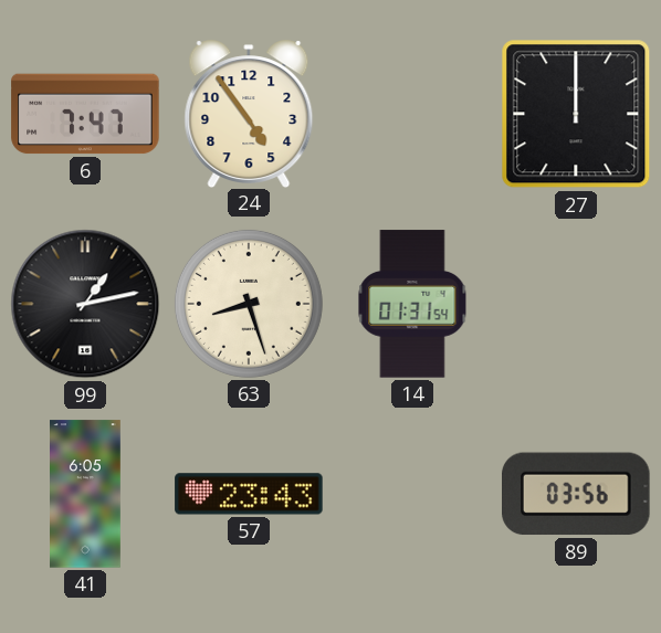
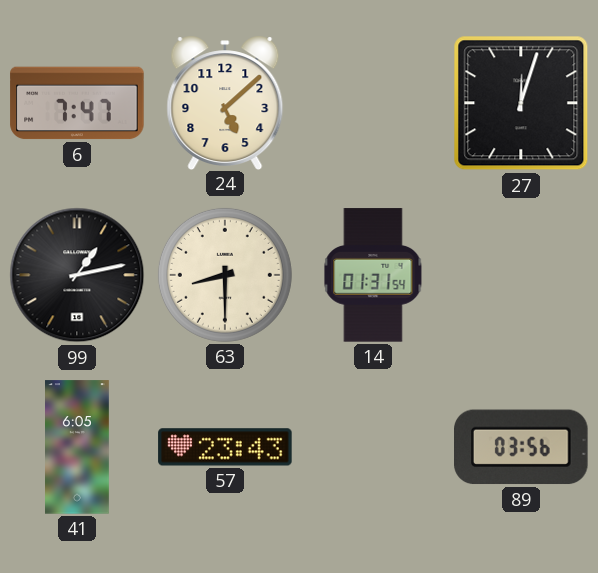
24: 4:54 -> 5:08 (225, 102)
27: 12:00 -> 12:03 (521, 103)
63: 8:27 -> 8:30 (225, 275)
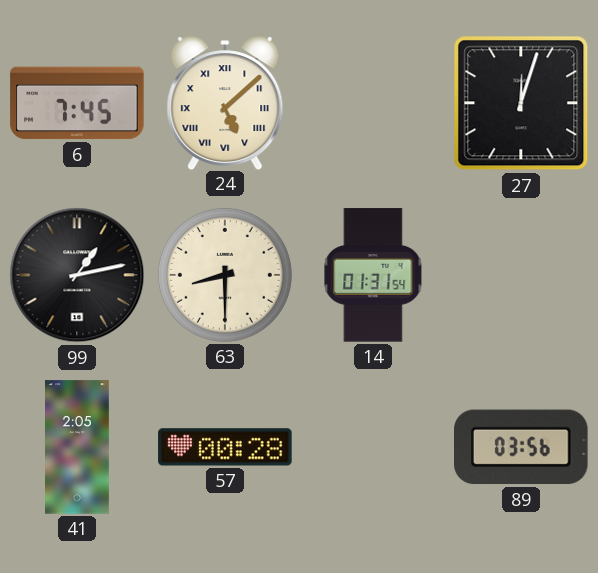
6: 7:47 -> 7:45 (77, 103)
24 numerals: Arabic -> Roman (225, 102)
41: 6:05 -> 2:05 (78, 447)
57: 23:43 -> 00:28 (225, 447)
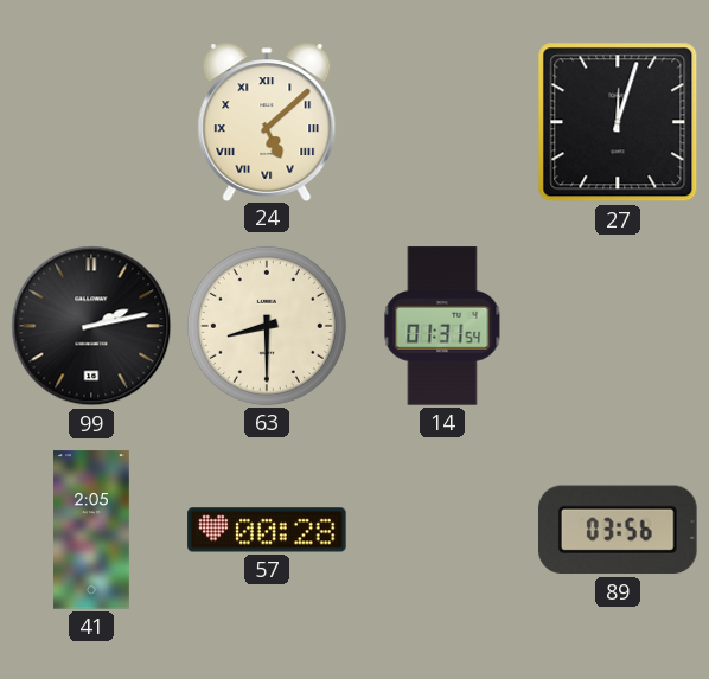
6: 7:45 -> none (77, 103)
99: 1:13 -> 2:13 (91, 326)
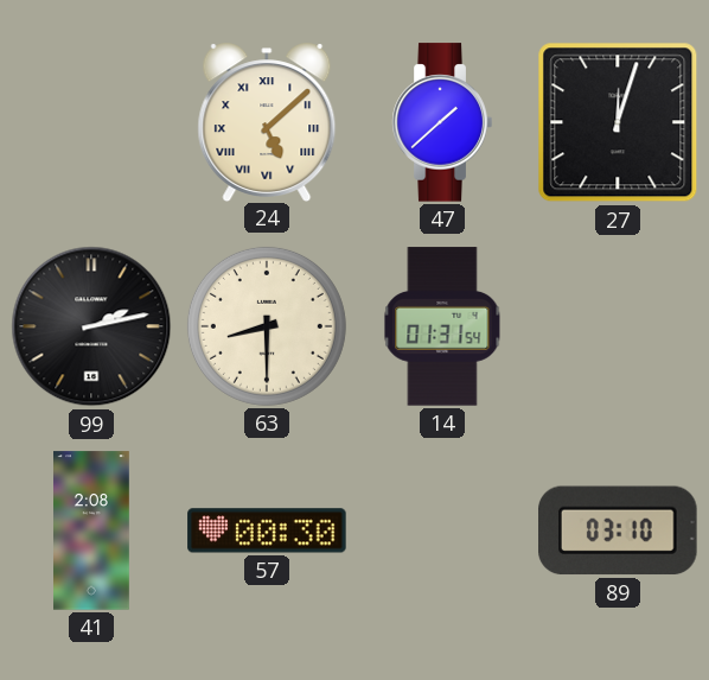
47: none -> 1:38 (442, 122)
41: 2:05 -> 2:08 (92, 530)
57: 00:28 -> 00:30 (267, 530)
89: 03:56 -> 03:10 (619, 530)
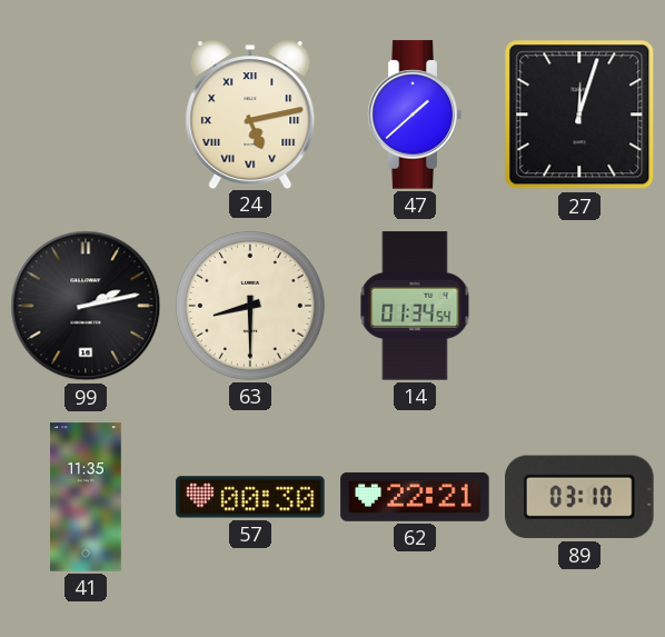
24: 5:08 -> 5:13 (250, 113)
14: 01:31 -> 01:34 (415, 306)
41: 2:08 -> 11:35 (87, 497)
62: none -> 22:21 (415, 497)
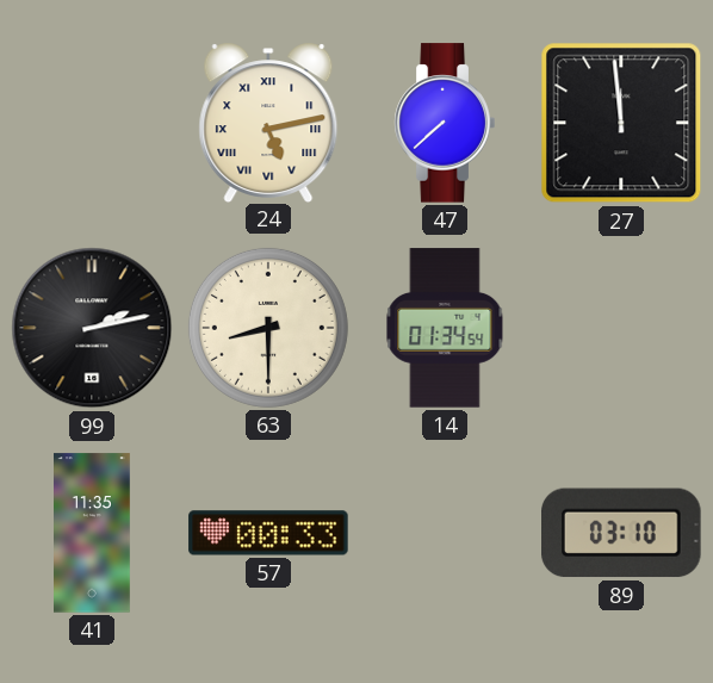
47: 1:38 -> 7:38 (445, 123)
27: 12:03 -> 11:59 (621, 123)
57: 00:30 -> 00:33 (268, 533)
62: 22:21 -> none (415, 497)
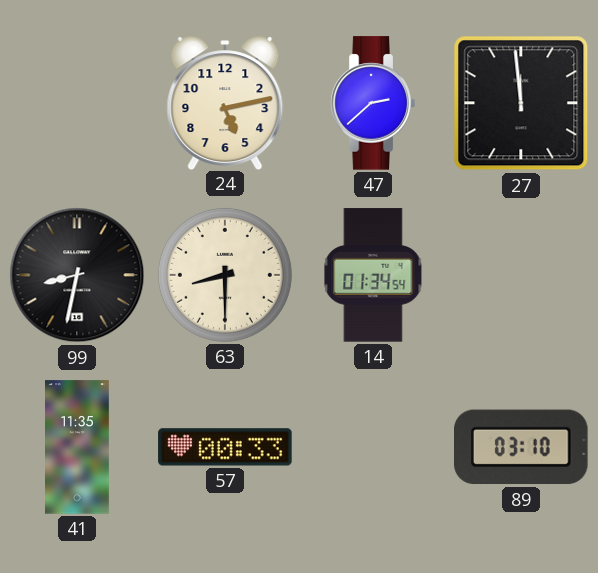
24 numerals: Roman -> Arabic (225, 102)
47: 7:38 -> 2:38 (373, 103)
99: 2:13 -> 8:32 (77, 275)
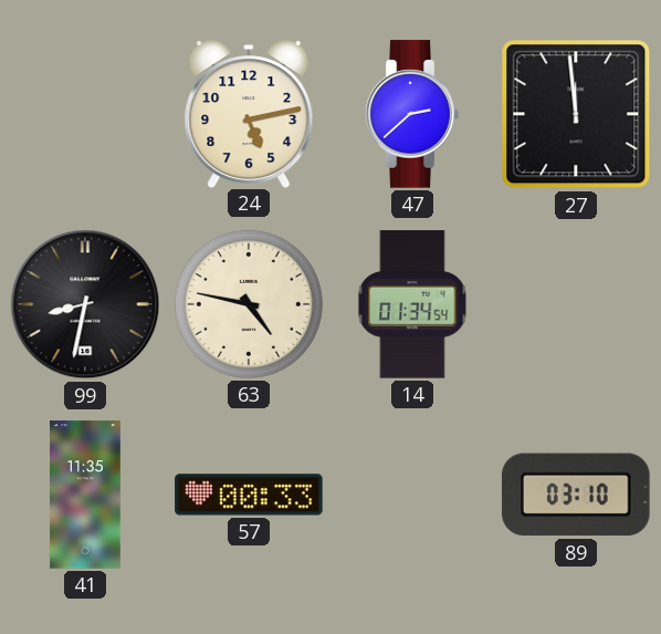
63: 8:30 -> 4:47 (249, 304)
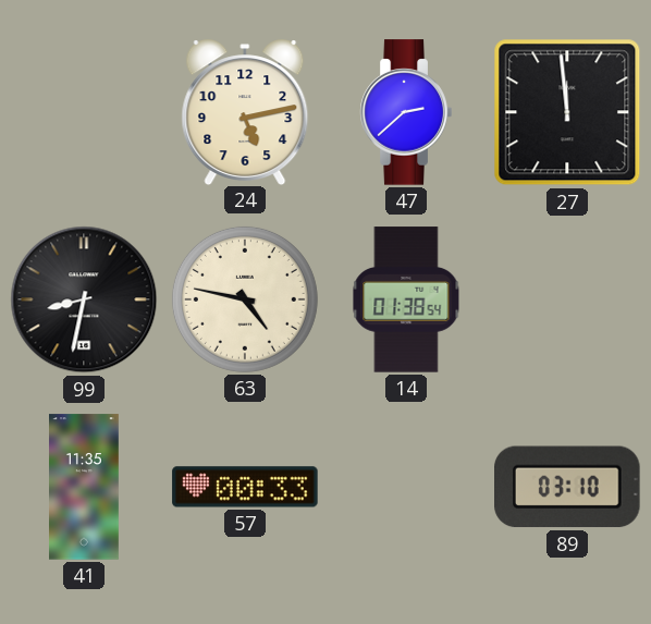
14: 01:34 -> 01:38 (406, 299)
